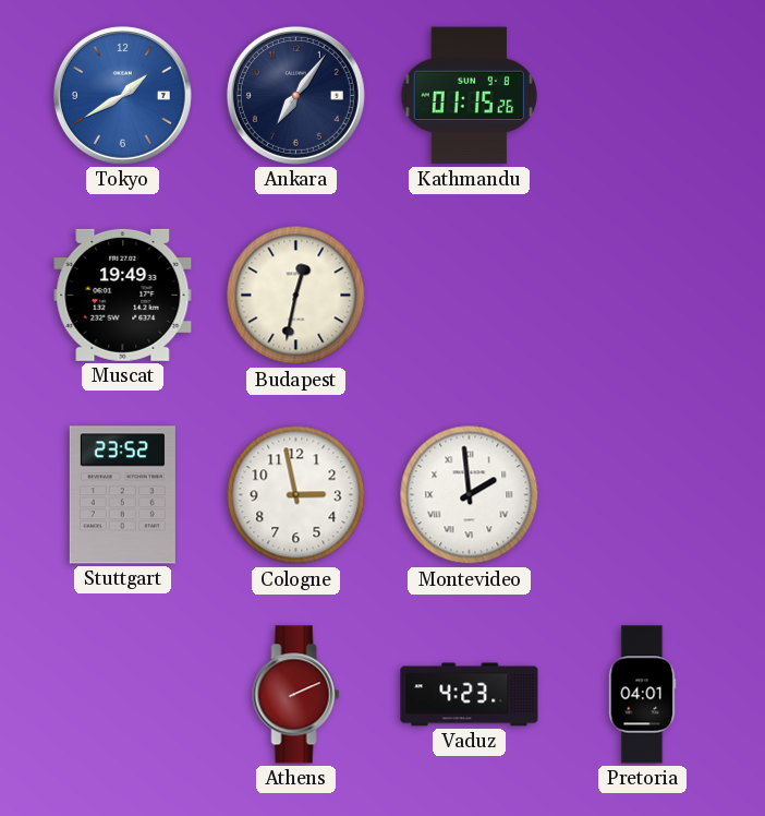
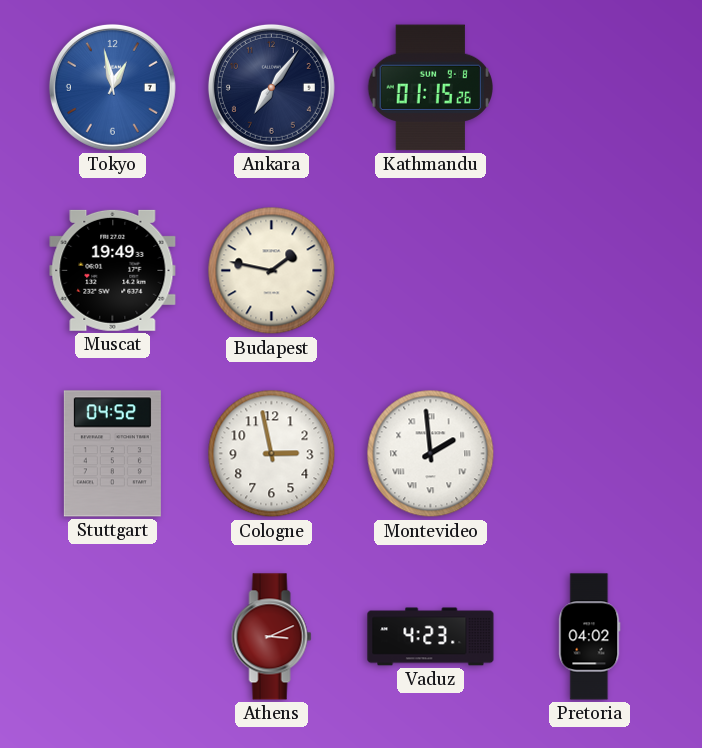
Tokyo: 1:40 -> 12:58 (112, 87)
Budapest: 12:32 -> 1:47 (272, 271)
Stuttgart: 23:52 -> 04:52 (112, 454)
Athens: 2:11 -> 3:11 (272, 637)
Pretoria: 04:01 -> 04:02 (590, 637)
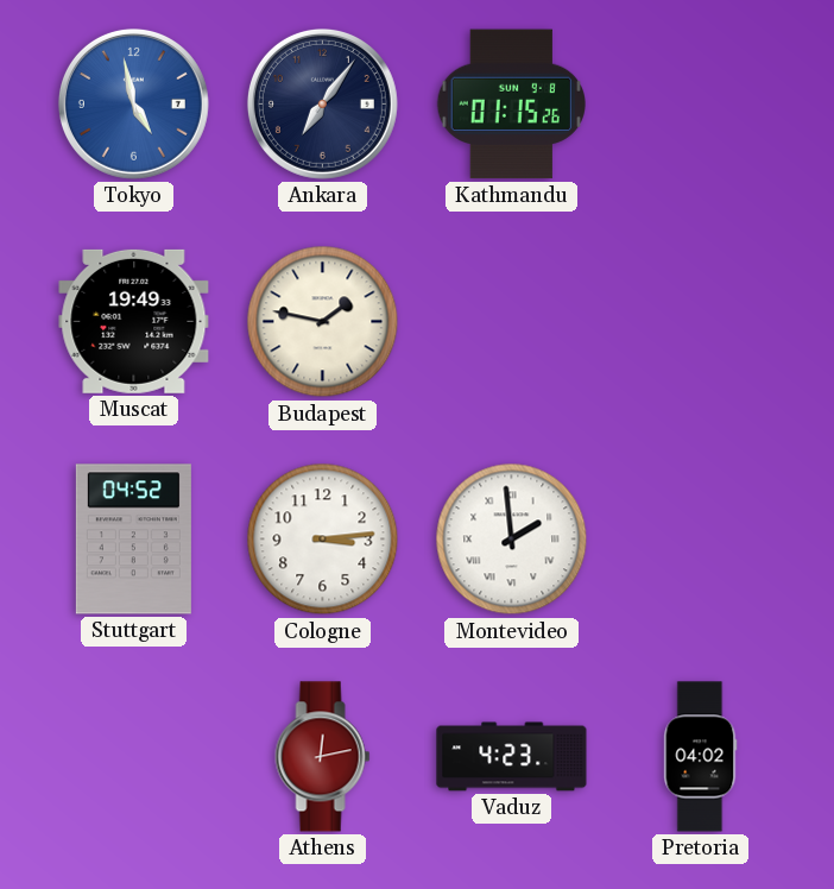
Tokyo: 12:58 -> 4:58 (133, 103)
Cologne: 2:58 -> 3:14 (323, 540)
Athens: 3:11 -> 12:13 (323, 757)
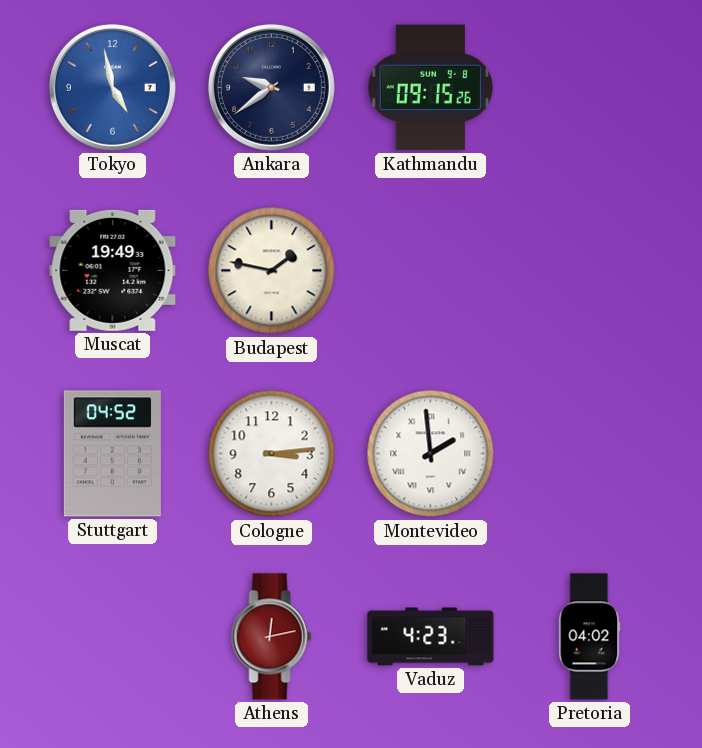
Ankara: 7:06 -> 9:39 (271, 87)
Kathmandu: 01:15 -> 09:15 (430, 88)
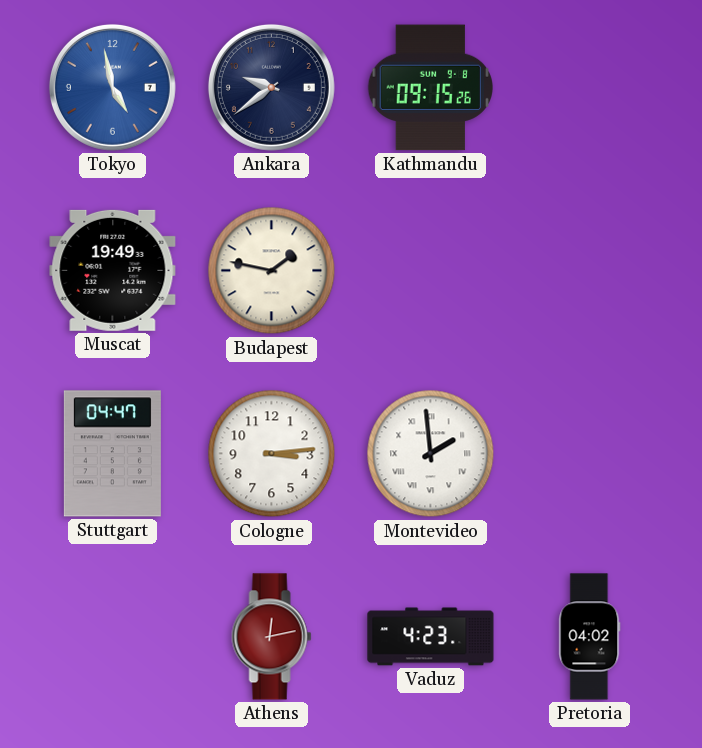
Stuttgart: 04:52 -> 04:47 (112, 454)
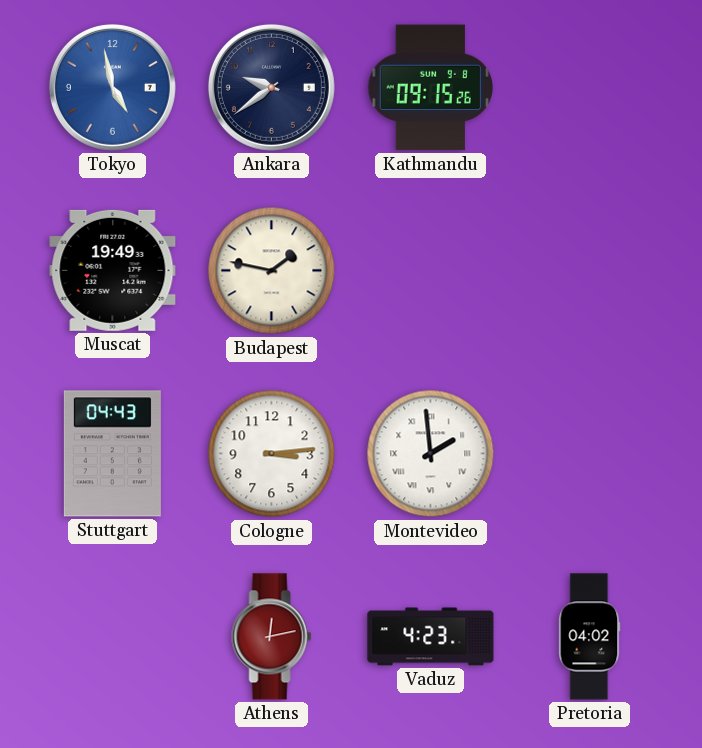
Stuttgart: 04:47 -> 04:43 (112, 454)
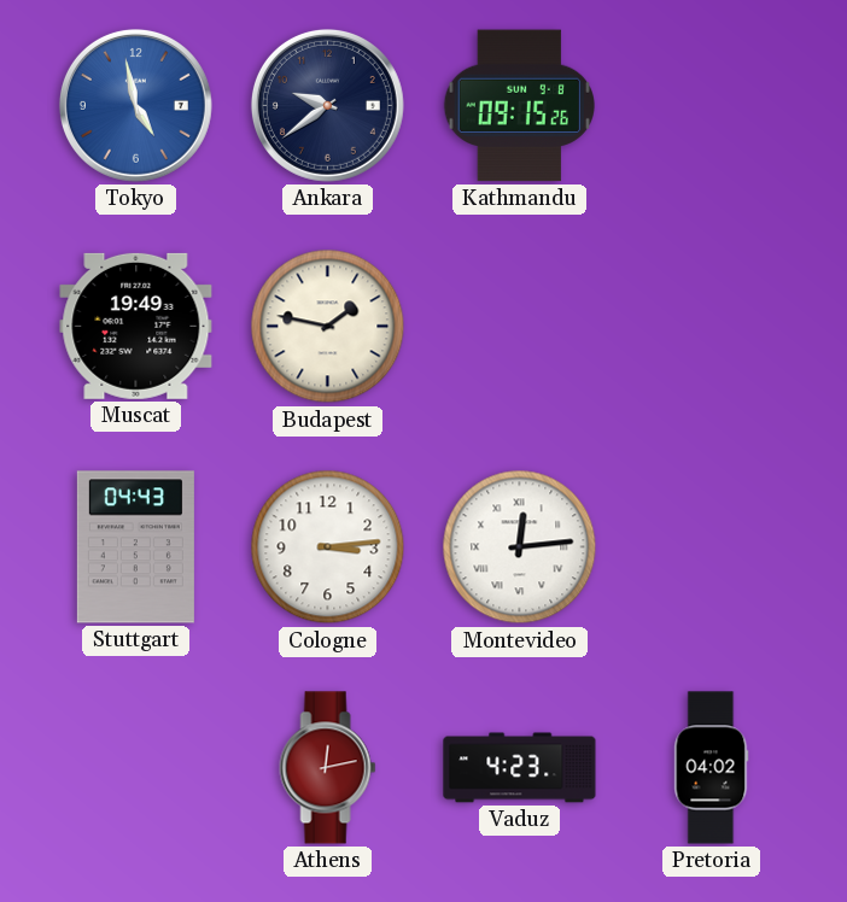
Montevideo: 1:59 -> 12:14 (520, 547)
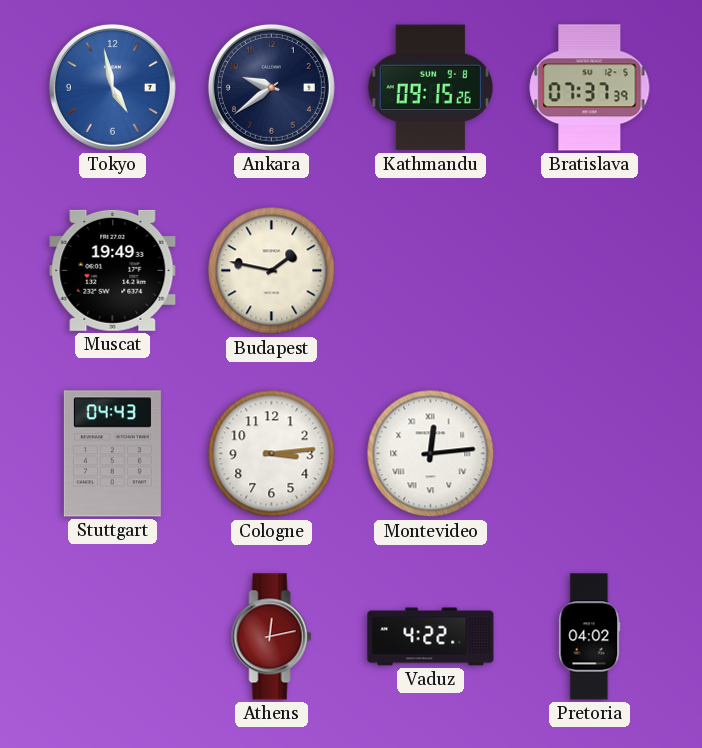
Bratislava: none -> 07:37 (590, 88)
Vaduz: 4:23 -> 4:22 (431, 637)
